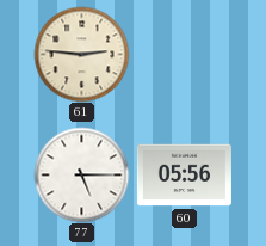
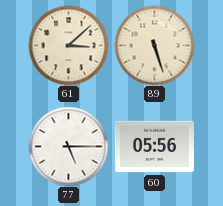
61: 2:46 -> 3:08 (68, 45)
89: none -> 5:27 (154, 45)
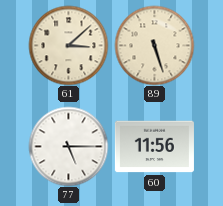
60: 05:56 -> 11:56 (154, 147)
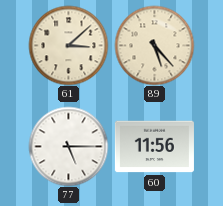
89: 5:27 -> 5:23 (154, 45)
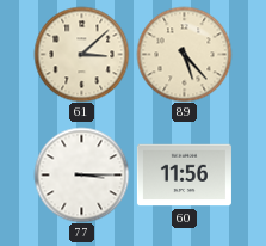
77: 5:15 -> 3:15 (81, 174)
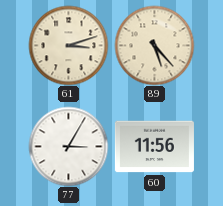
61: 3:08 -> 3:12 (68, 45)
77: 3:15 -> 3:05 (68, 146)
